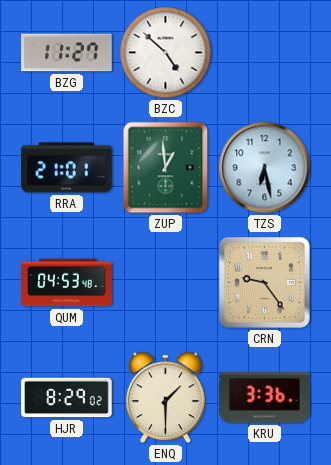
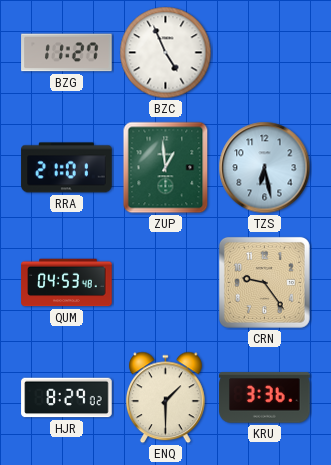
BZC: 4:52 -> 4:56 (166, 53)
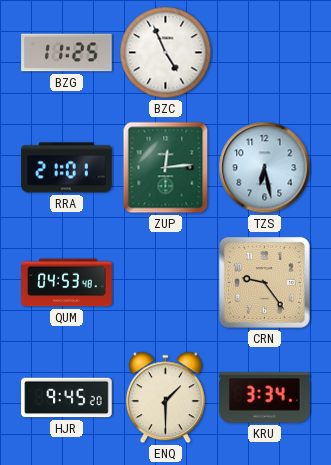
BZG: 11:27 -> 11:25 (67, 53)
ZUP: 12:59 -> 12:14 (166, 168)
HJR: 8:29 -> 9:45 (67, 398)
KRU: 3:36 -> 3:34 (265, 398)
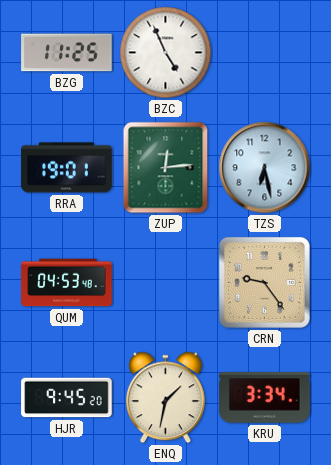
RRA: 21:01 -> 19:01 (67, 168)
ENQ: 1:30 -> 1:32 (165, 398)
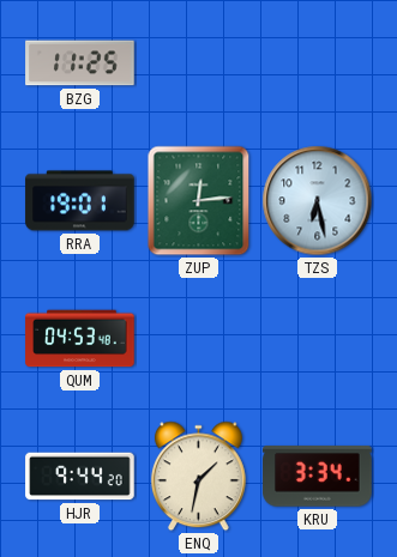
BZC: 4:56 -> none (166, 53)
CRN: 9:24 -> none (264, 282)
HJR: 9:45 -> 9:44 (80, 477)
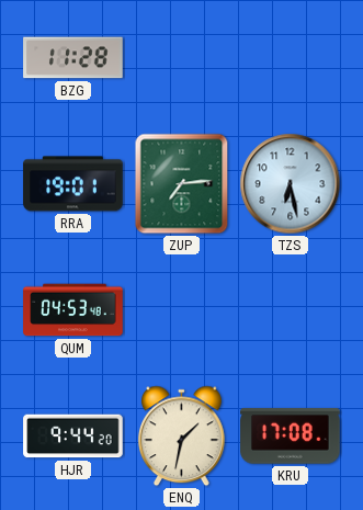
BZG: 11:25 -> 11:28 (73, 58)
ZUP: 12:14 -> 7:14 (182, 184)
KRU: 3:34 -> 17:08 (291, 437)
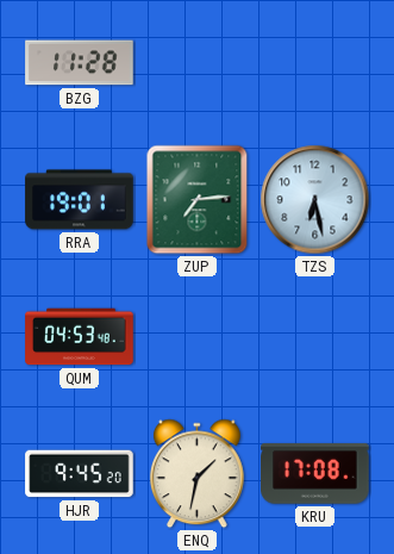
HJR: 9:44 -> 9:45 (80, 474)
